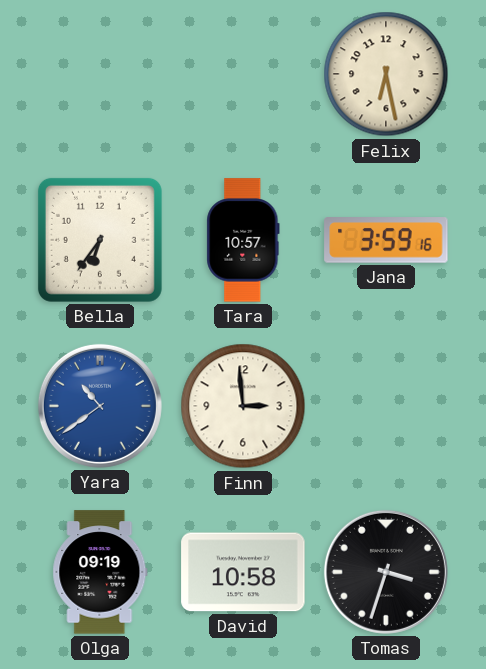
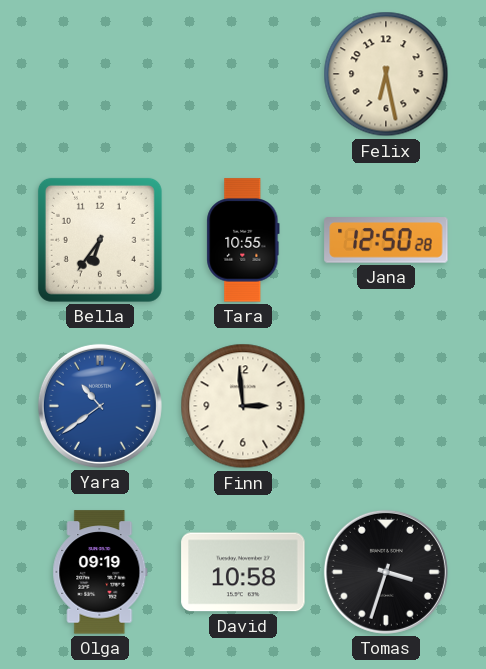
Tara: 10:57 -> 10:55 (243, 240)
Jana: 3:59 -> 12:50 (386, 240)
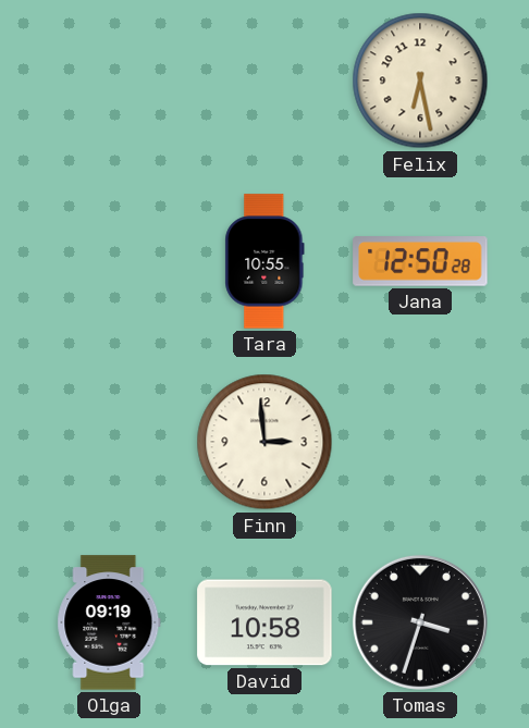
Bella: 6:36 -> none (100, 240)
Yara: 10:39 -> none (100, 406)
